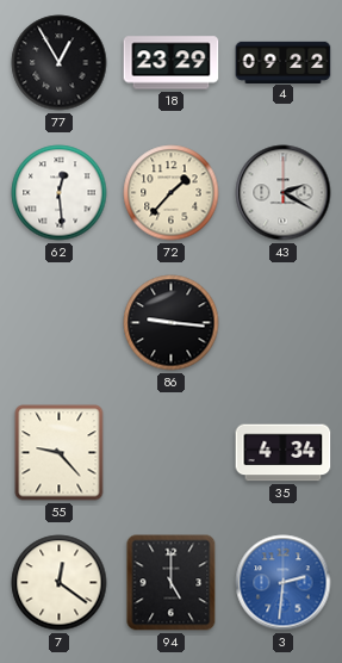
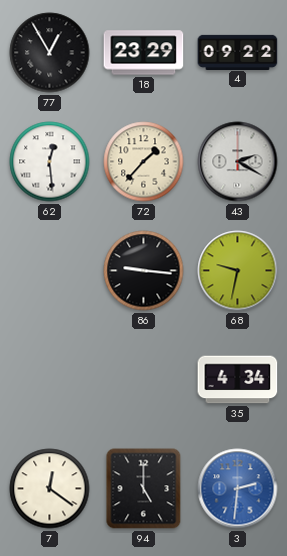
68: none -> 9:32 (238, 271)
55: 9:23 -> none (60, 453)
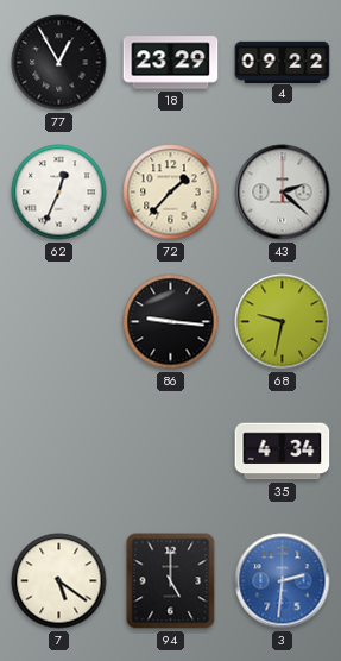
62: 12:29 -> 12:34 (59, 193)
43: 2:20 -> 2:22 (283, 193)
7: 12:21 -> 5:21 (59, 581)
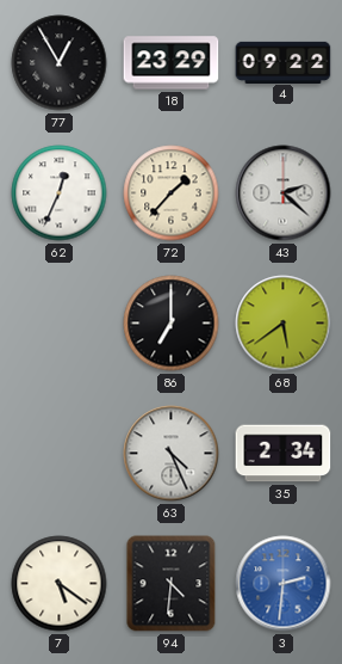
86: 9:16 -> 7:00 (172, 324)
68: 9:32 -> 5:39 (284, 324)
63: none -> 4:26 (172, 454)
35: 4:34 -> 2:34 (284, 454)
94: 5:00 -> 4:31 (172, 584)
